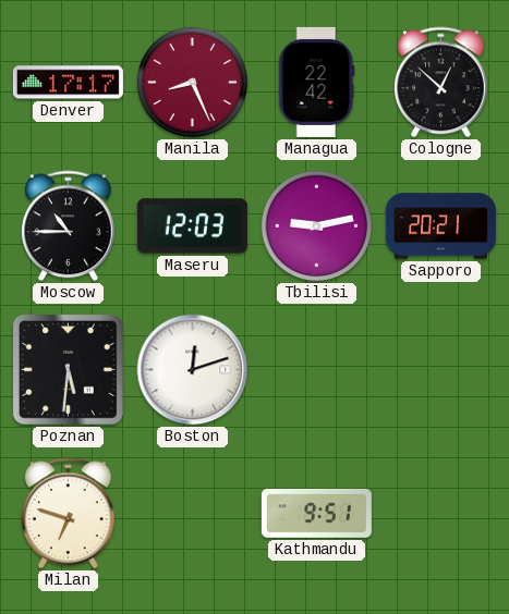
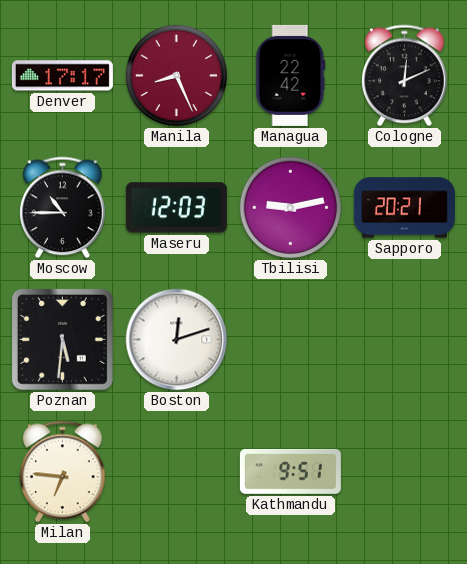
Cologne: 12:52 -> 12:11 (405, 76)
Milan: 6:48 -> 6:46 (63, 472)
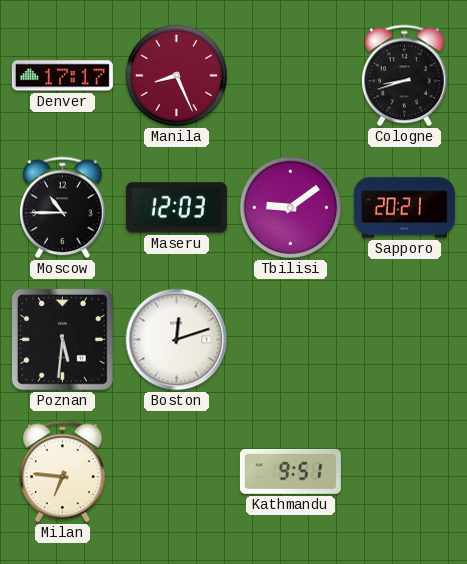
Managua: 22:42 -> none (291, 75)
Cologne: 12:11 -> 8:42 (405, 76)
Tbilisi: 9:13 -> 9:09 (291, 208)
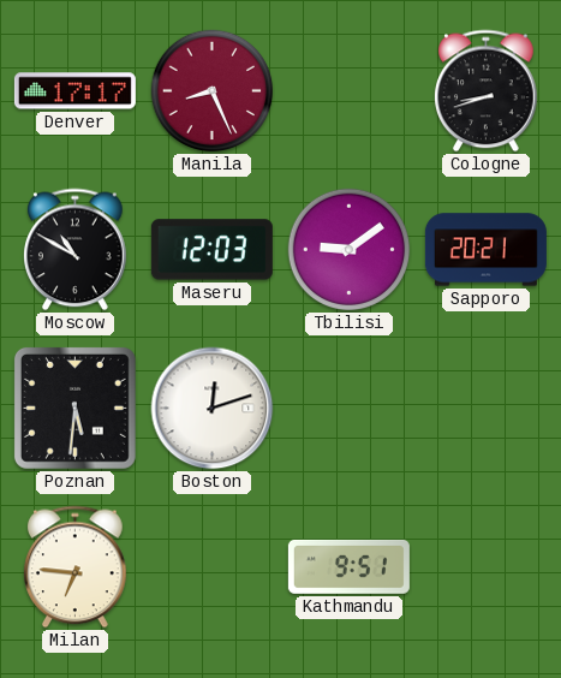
Moscow: 10:45 -> 10:50 (76, 250)
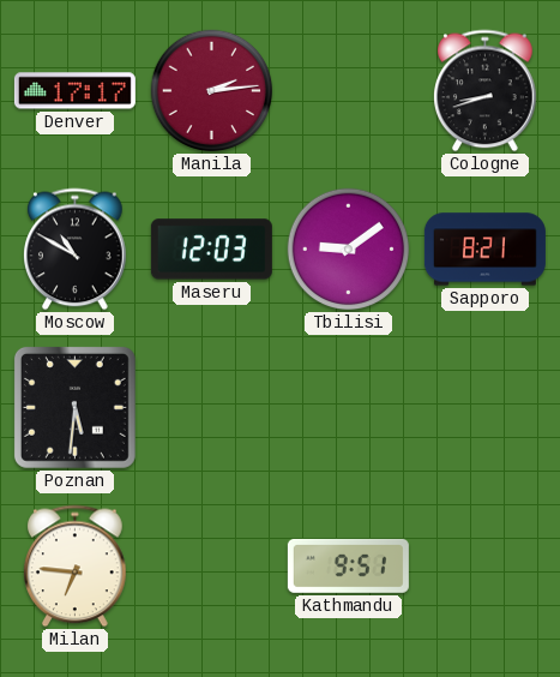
Manila: 8:26 -> 2:14 (212, 91)
Sapporo: 20:21 -> 8:21 (484, 250)
Boston: 12:12 -> none (213, 409)
